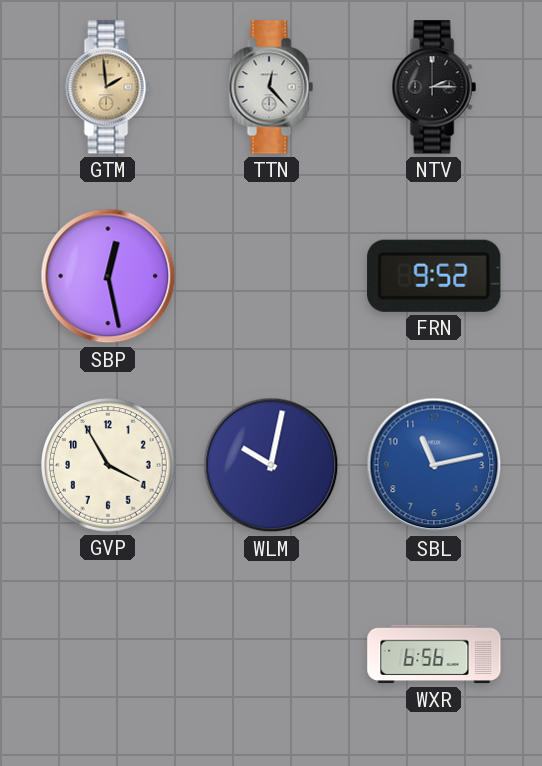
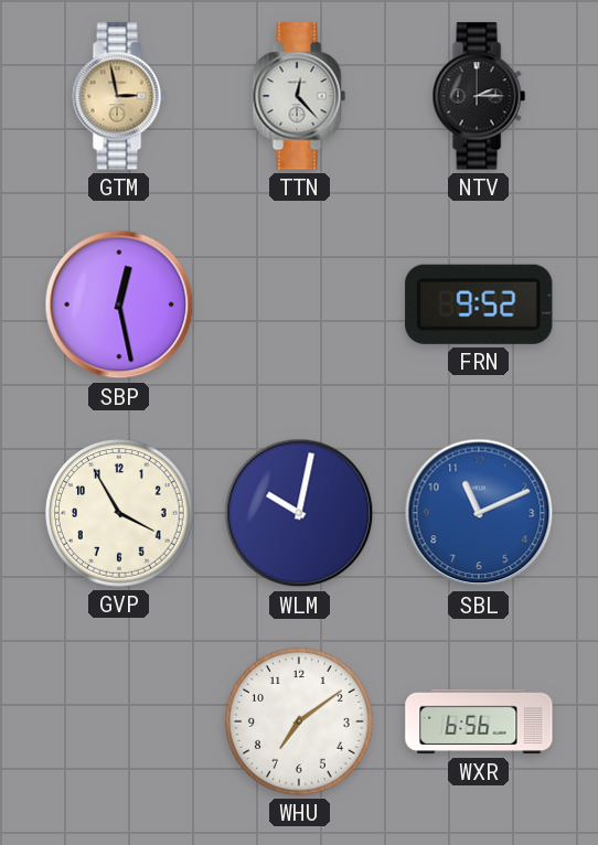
GTM: 1:59 -> 2:58 (119, 96)
SBL: 11:13 -> 11:11 (479, 513)
WHU: none -> 7:09 (299, 721)
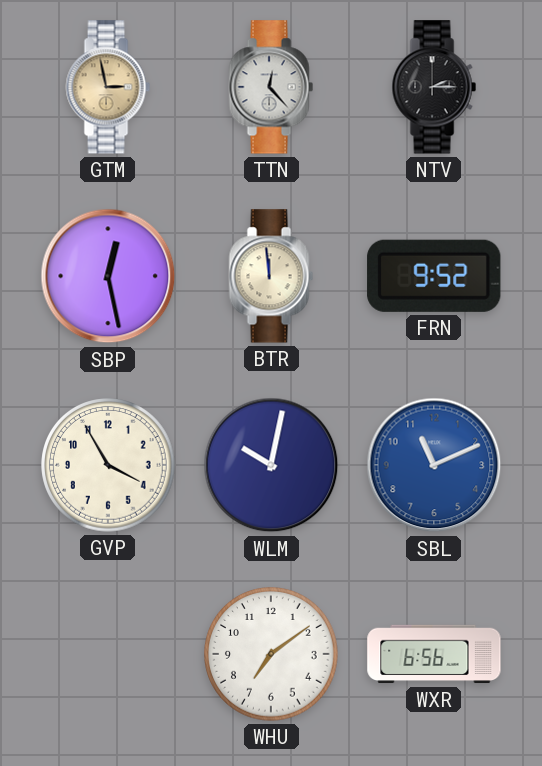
BTR: none -> 11:59 (271, 276)
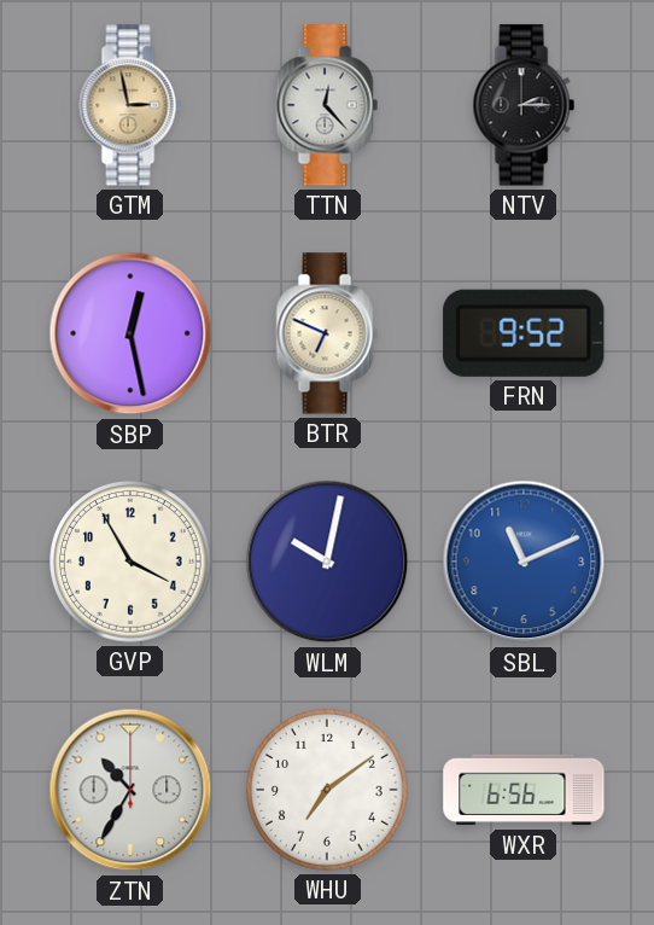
BTR: 11:59 -> 6:49 (327, 333)
ZTN: none -> 10:35 (130, 790)
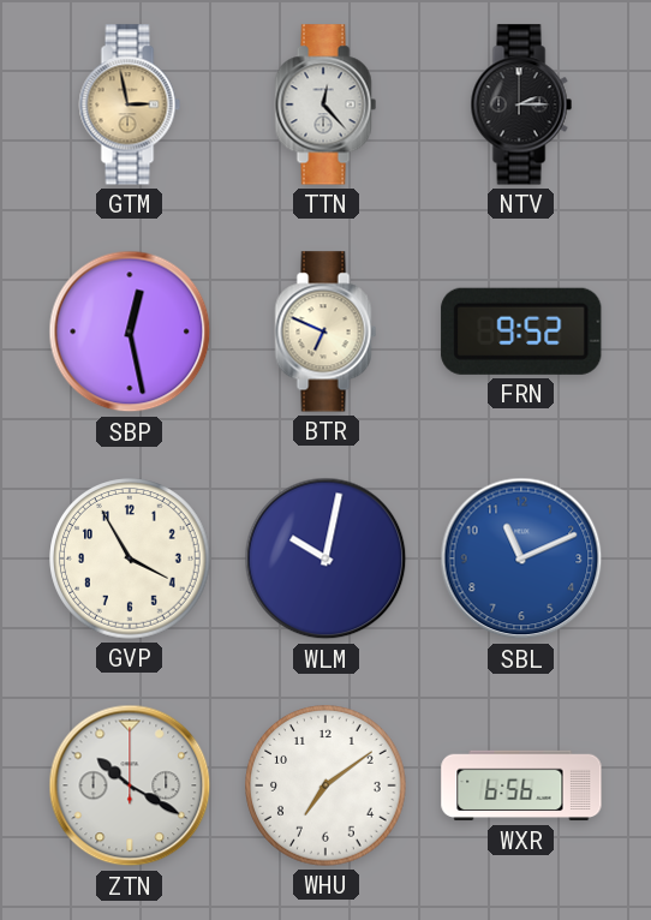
ZTN: 10:35 -> 10:20 (130, 785)
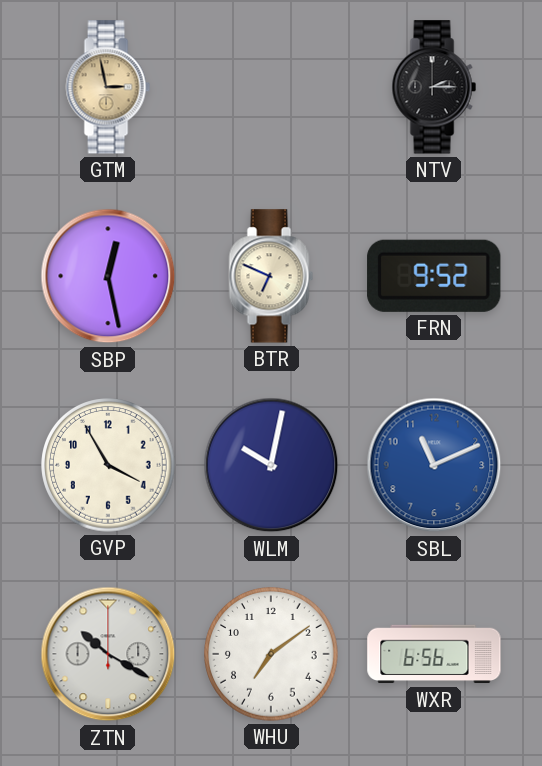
TTN: 12:23 -> none (325, 104)
